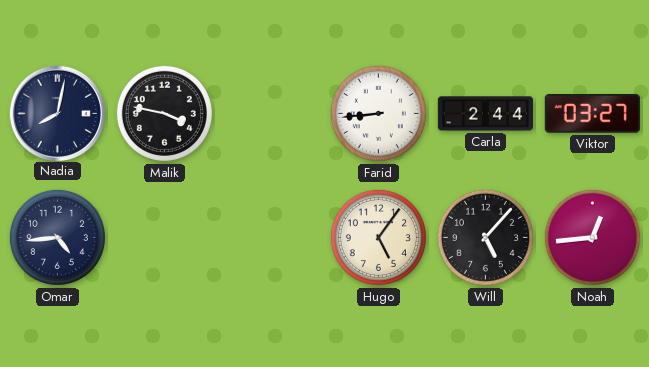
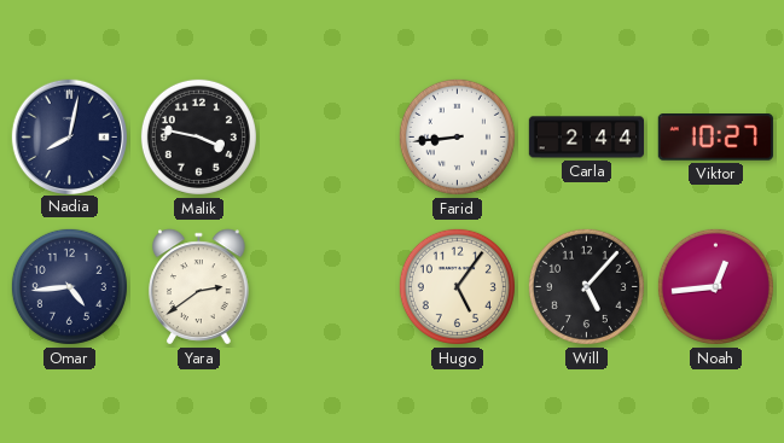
Viktor: 03:27 -> 10:27 (715, 138)
Yara: none -> 2:39 (199, 287)
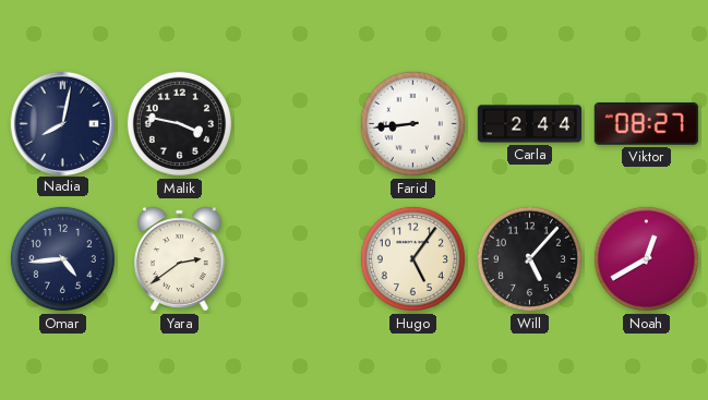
Viktor: 10:27 -> 08:27 (646, 124)
Noah: 12:44 -> 12:40 (646, 258)
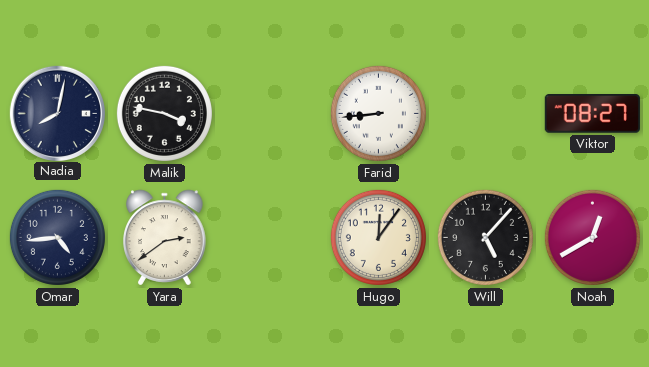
Carla: 2:44 -> none (529, 124)
Hugo: 5:06 -> 12:06 (378, 237)
